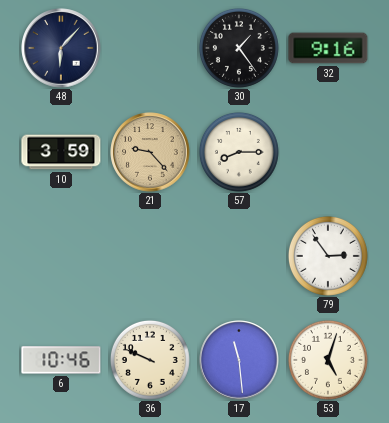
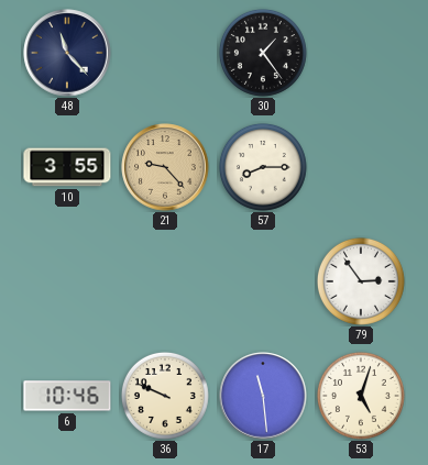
48: 6:07 -> 11:23 (67, 53)
32: 9:16 -> none (328, 48)
10: 3:59 -> 3:55 (67, 167)
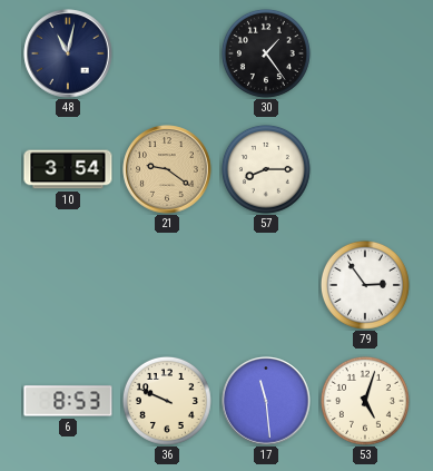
48: 11:23 -> 11:02 (68, 53)
10: 3:55 -> 3:54 (68, 169)
21: 9:23 -> 9:21 (167, 169)
6: 10:46 -> 8:53 (68, 401)
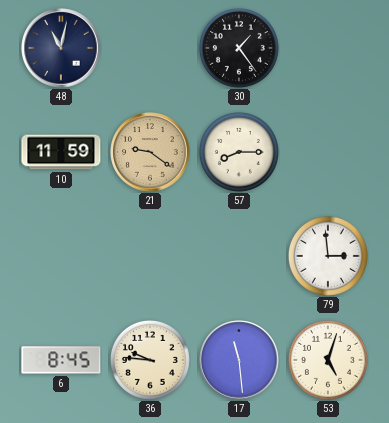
10: 3:54 -> 11:59 (61, 152)
79: 2:54 -> 2:59 (328, 256)
6: 8:53 -> 8:45 (61, 360)
36: 9:49 -> 9:46 (150, 360)
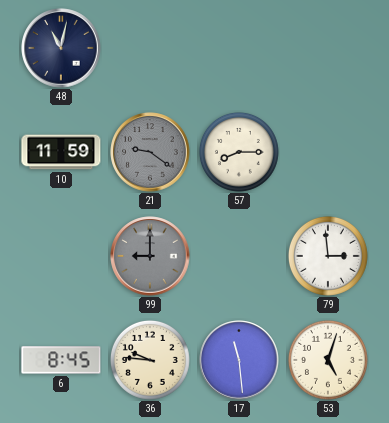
30: 1:24 -> none (239, 48)
21 dial: champagne -> grey (150, 152)
99: none -> 9:00 (150, 256)
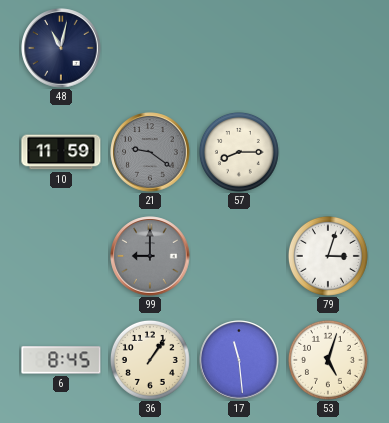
79: 2:59 -> 3:03 (328, 256)
36: 9:46 -> 1:06 (150, 360)
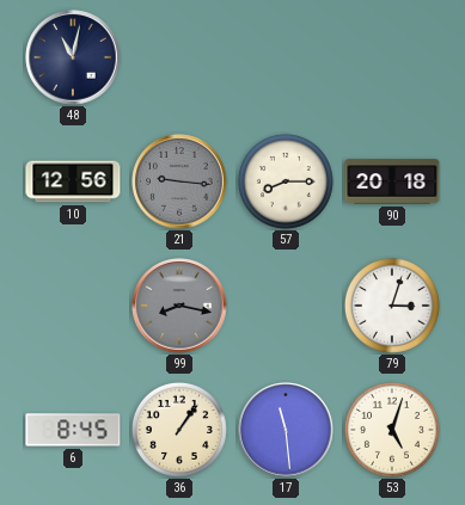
10: 11:59 -> 12:56 (73, 181)
21: 9:21 -> 9:16 (179, 181)
90: none -> 20:18 (392, 181)
99: 9:00 -> 8:17 (179, 306)
